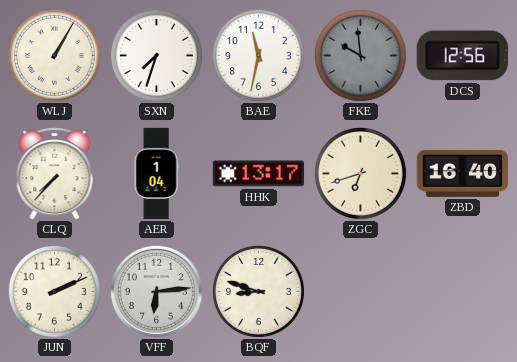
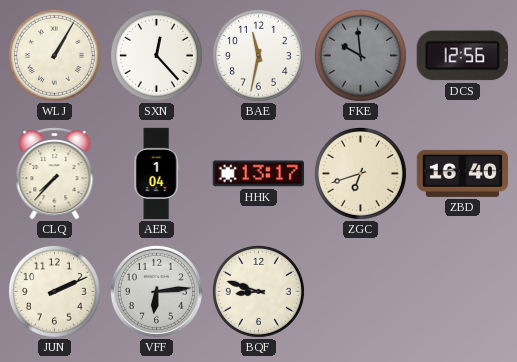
SXN: 7:33 -> 12:23 (156, 55)
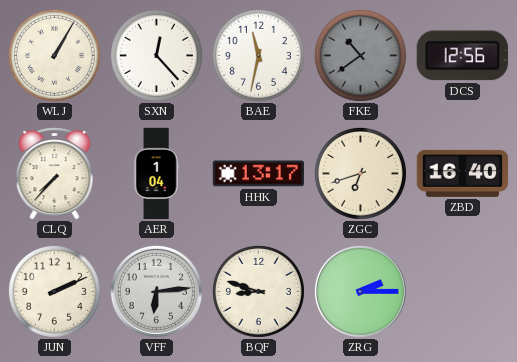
FKE: 9:59 -> 10:39 (360, 55)
ZRG: none -> 2:15 (360, 291)
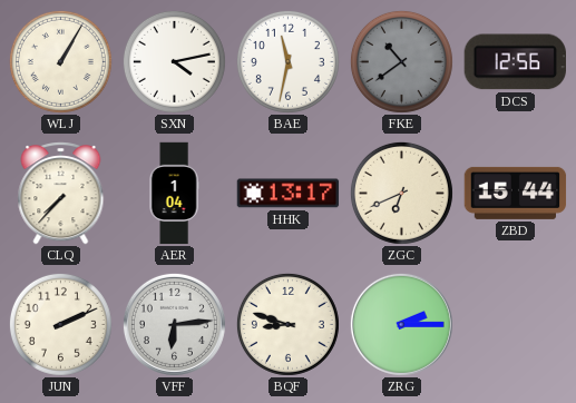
SXN: 12:23 -> 4:13 (174, 61)
ZGC: 6:42 -> 6:41 (401, 193)
ZBD: 16:40 -> 15:44 (516, 193)
